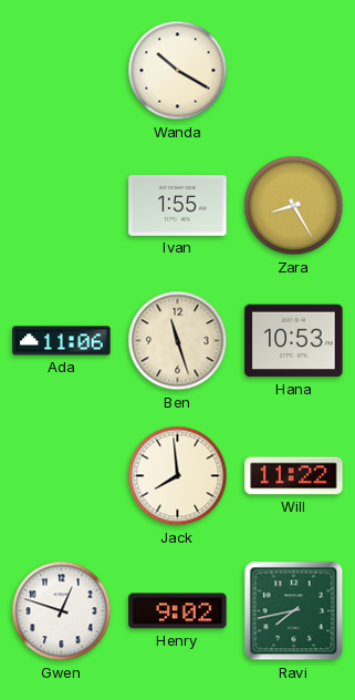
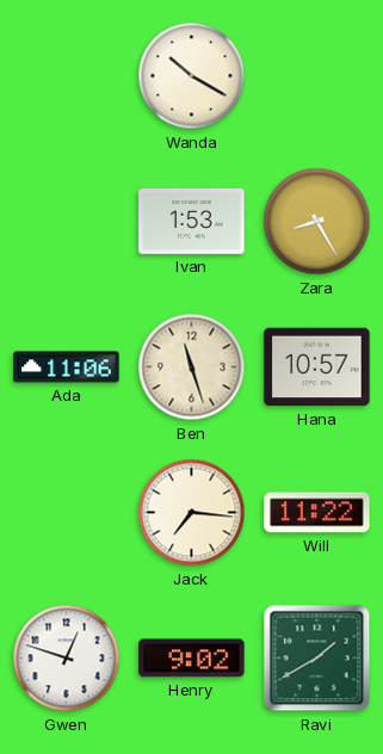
Ivan: 1:55 -> 1:53 (192, 222)
Hana: 10:53 -> 10:57 (317, 367)
Jack: 7:59 -> 7:16 (192, 513)
Ravi: 7:43 -> 1:40 (317, 659)
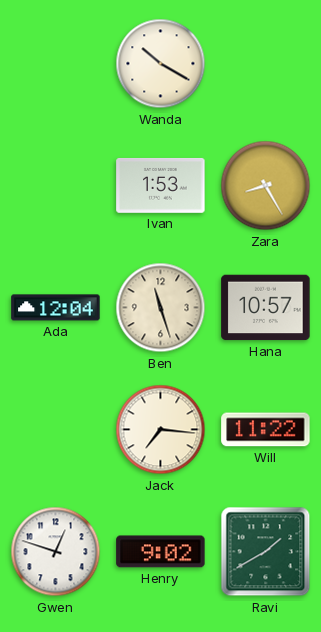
Ada: 11:06 -> 12:04 (56, 308)
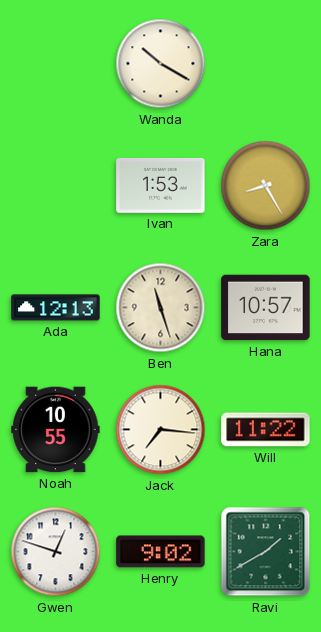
Ada: 12:04 -> 12:13 (56, 308)
Noah: none -> 10:55 (56, 430)
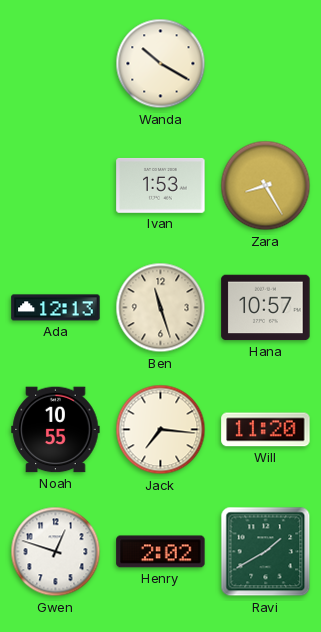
Will: 11:22 -> 11:20 (266, 430)
Henry: 9:02 -> 2:02 (161, 552)
